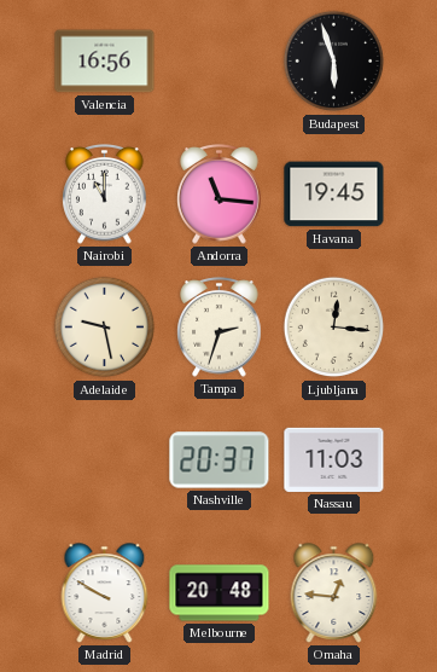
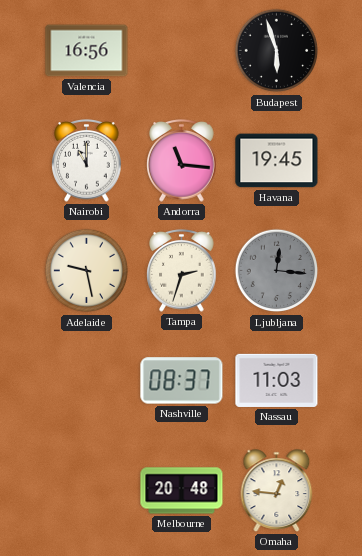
Ljubljana dial: cream -> grey (277, 271)
Nashville: 20:37 -> 08:37 (182, 381)
Madrid: 9:50 -> none (105, 593)
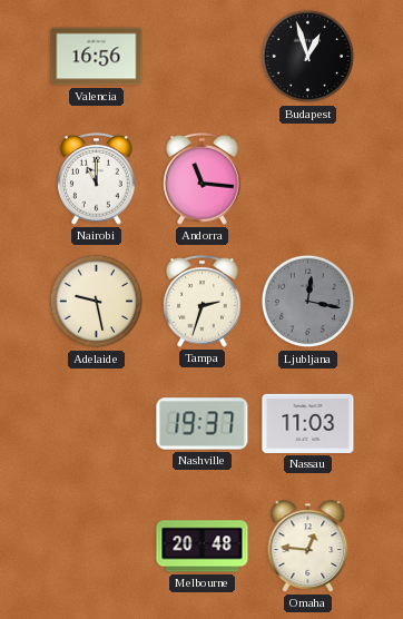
Budapest: 5:57 -> 12:57 (308, 57)
Havana: 19:45 -> none (277, 161)
Ljubljana: 12:16 -> 12:17 (308, 302)
Nashville: 08:37 -> 19:37 (203, 424)
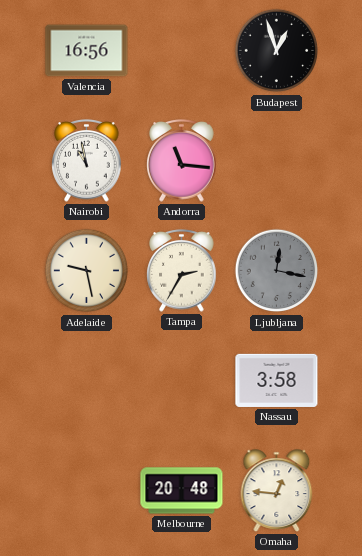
Nairobi: 11:00 -> 10:58 (87, 161)
Tampa: 2:33 -> 2:35 (182, 271)
Nashville: 19:37 -> none (203, 424)
Nassau: 11:03 -> 3:58 (277, 380)
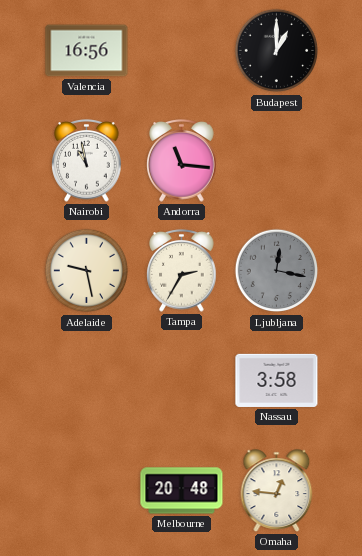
Budapest: 12:57 -> 1:00 (277, 51)
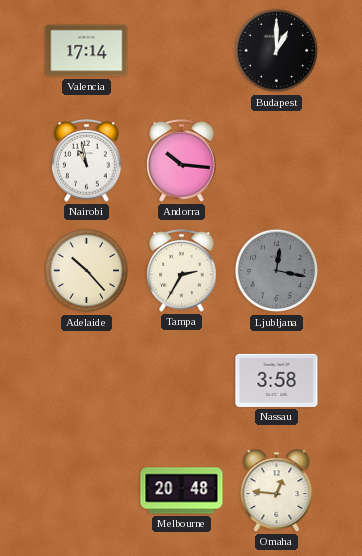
Valencia: 16:56 -> 17:14 (87, 51)
Andorra: 11:16 -> 10:16 (182, 161)
Adelaide: 9:28 -> 10:23 (87, 271)
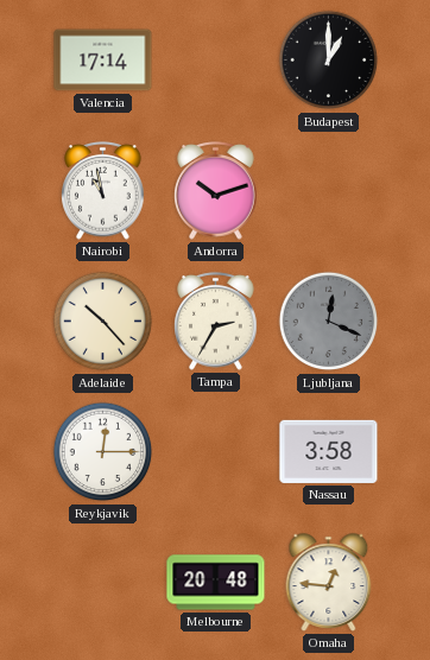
Andorra: 10:16 -> 10:12 (216, 191)
Ljubljana: 12:17 -> 12:19 (329, 322)
Reykjavik: none -> 12:15 (103, 452)
